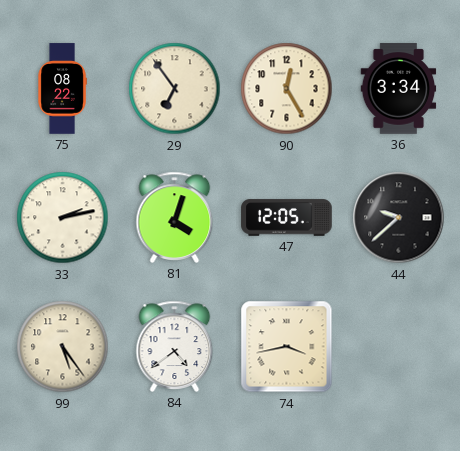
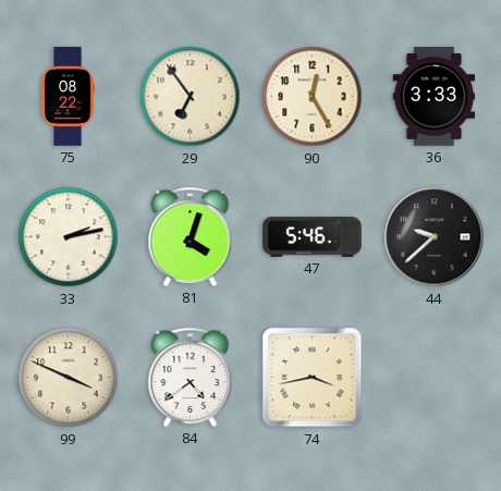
36: 3:34 -> 3:33 (435, 97)
47: 12:05 -> 5:46 (313, 237)
99: 5:24 -> 3:49 (69, 378)
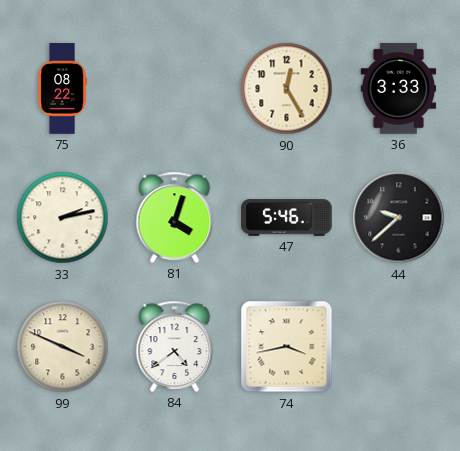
29: 6:54 -> none (191, 97)
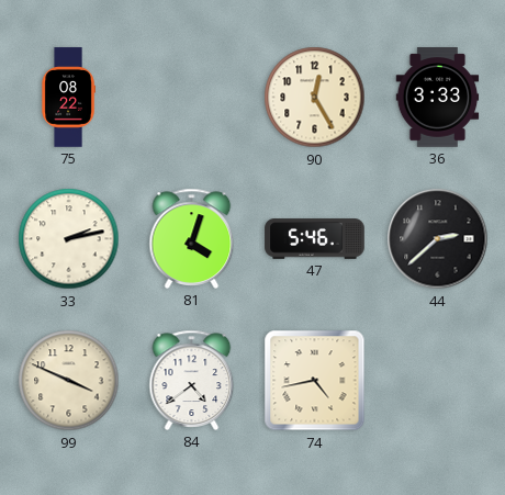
44: 9:38 -> 2:38 (438, 239)
74: 3:43 -> 4:43 (315, 381)
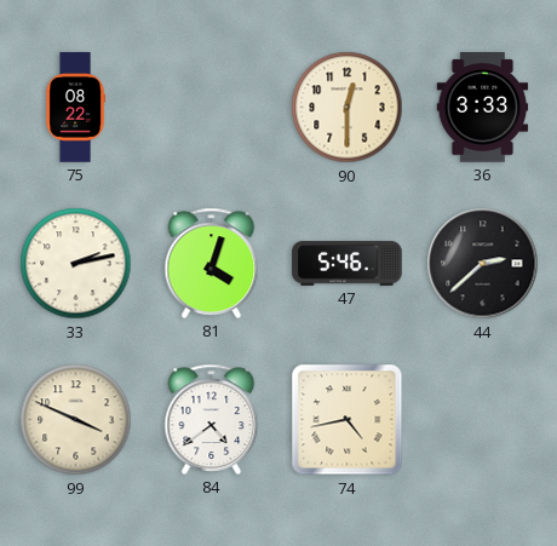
90: 12:25 -> 12:30 (348, 108)
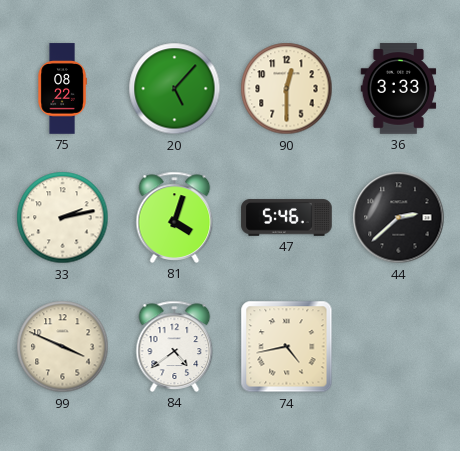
20: none -> 5:07 (175, 89)
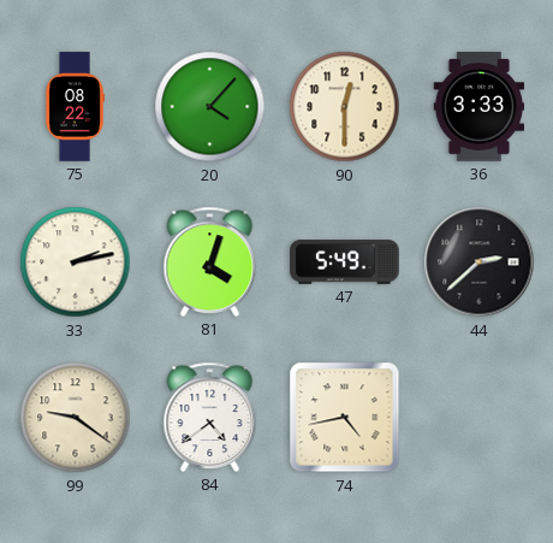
20: 5:07 -> 4:07 (210, 107)
47: 5:46 -> 5:49 (345, 262)
99: 3:49 -> 9:21 (76, 418)
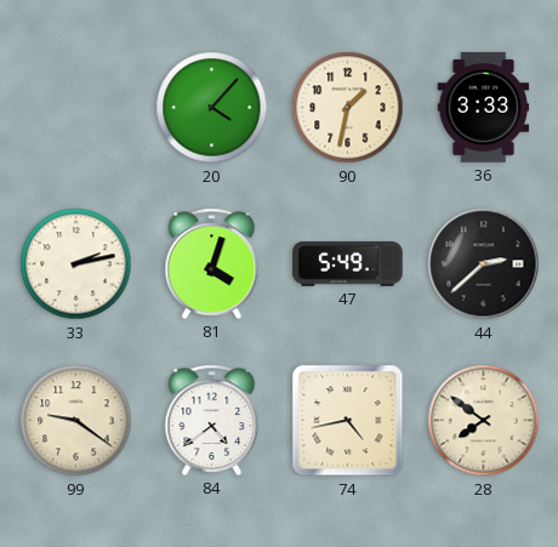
75: 08:22 -> none (75, 107)
90: 12:30 -> 1:32 (348, 108)
28: none -> 7:51 (484, 421)
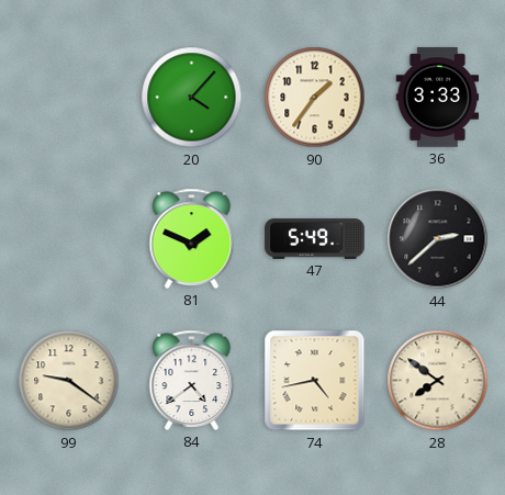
90: 1:32 -> 1:36 (315, 98)
33: 2:13 -> none (76, 264)
81: 4:03 -> 1:49 (192, 238)
